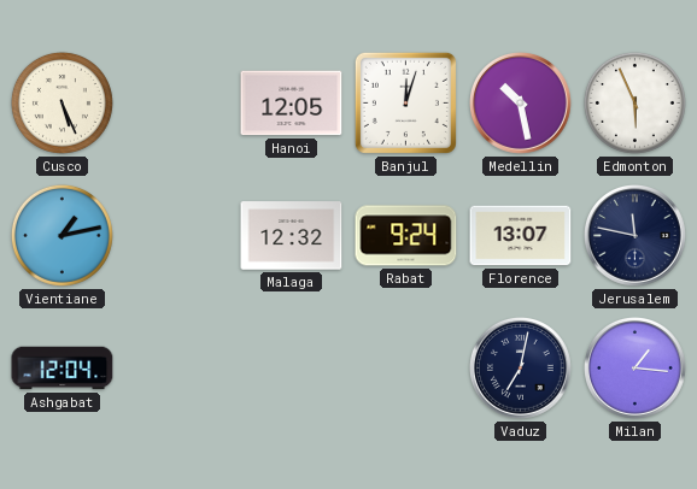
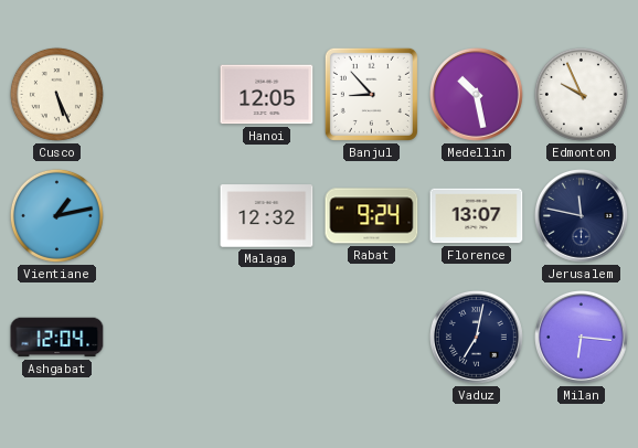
Banjul: 12:03 -> 8:53 (371, 94)
Edmonton: 5:56 -> 9:56 (581, 94)
Milan: 1:16 -> 6:16 (582, 338)
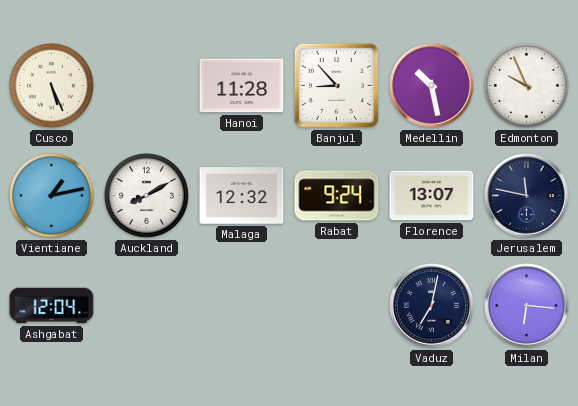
Hanoi: 12:05 -> 11:28 (242, 86)
Auckland: none -> 8:10 (146, 195)
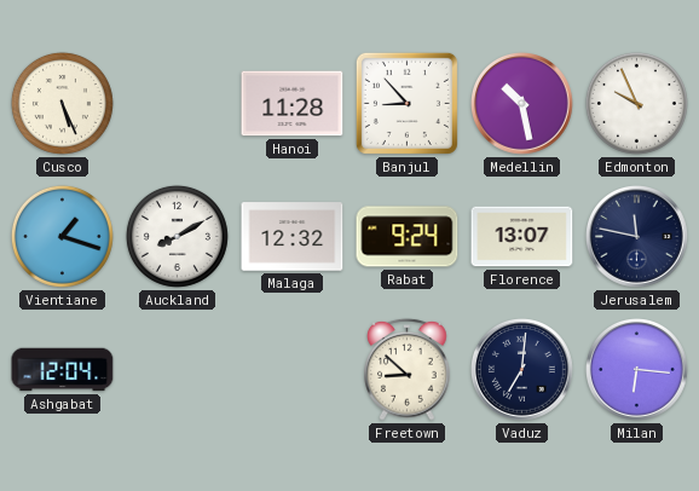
Vientiane: 1:13 -> 1:18 (62, 236)
Freetown: none -> 8:52 (408, 369)
Vaduz: 7:02 -> 7:01 (522, 370)
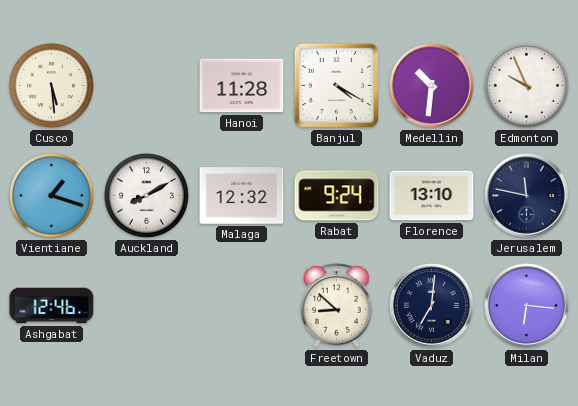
Cusco: 5:26 -> 5:29 (51, 85)
Banjul: 8:53 -> 4:20 (336, 85)
Medellin: 10:28 -> 10:31 (432, 86)
Florence: 13:07 -> 13:10 (432, 196)
Ashgabat: 12:04 -> 12:46 (52, 306)
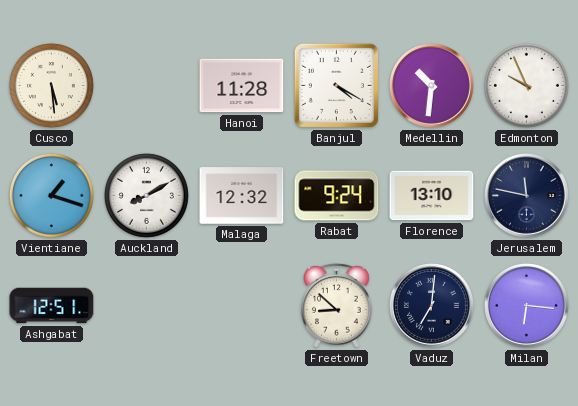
Ashgabat: 12:46 -> 12:51 (52, 306)
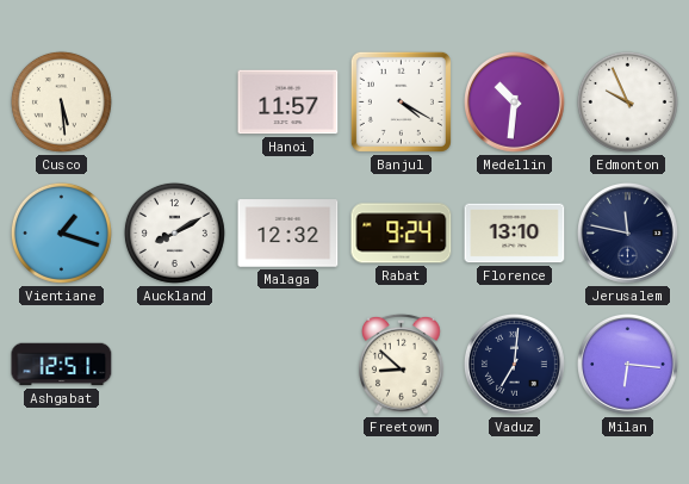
Hanoi: 11:28 -> 11:57 (288, 103)
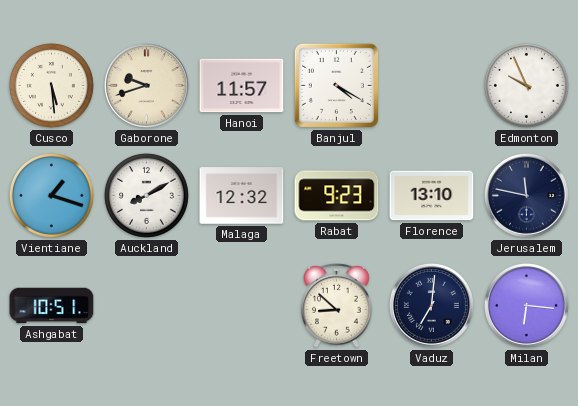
Gaborone: none -> 9:42 (147, 86)
Medellin: 10:31 -> none (515, 103)
Rabat: 9:24 -> 9:23 (337, 196)
Ashgabat: 12:51 -> 10:51 (52, 306)
